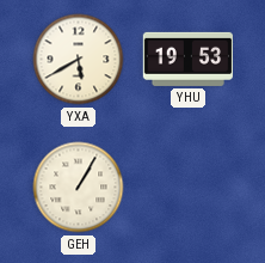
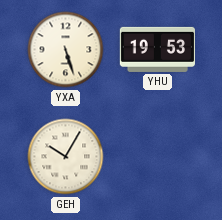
YXA: 5:40 -> 5:27 (66, 50)
GEH: 1:05 -> 10:05 (66, 157)
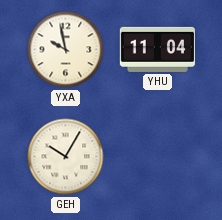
YXA: 5:27 -> 9:58 (66, 50)
YHU: 19:53 -> 11:04 (158, 49)
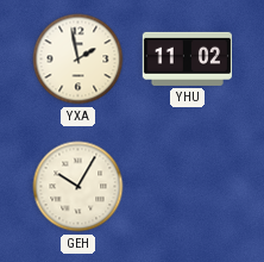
YXA: 9:58 -> 1:58 (78, 60)
YHU: 11:04 -> 11:02 (188, 58)
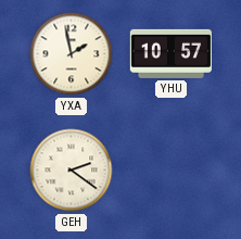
YHU: 11:02 -> 10:57 (172, 53)
GEH: 10:05 -> 2:21 (72, 171)
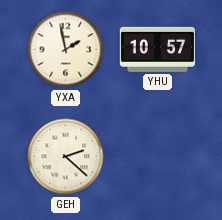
GEH: 2:21 -> 2:22 (66, 157)
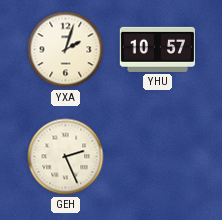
YXA: 1:58 -> 2:03 (66, 50)
GEH: 2:22 -> 2:26 (66, 157)
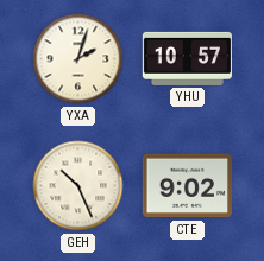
GEH: 2:26 -> 10:26 (78, 186)
CTE: none -> 9:02 (188, 186)
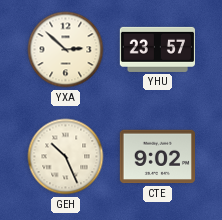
YXA: 2:03 -> 2:52 (66, 50)
YHU: 10:57 -> 23:57 (158, 49)
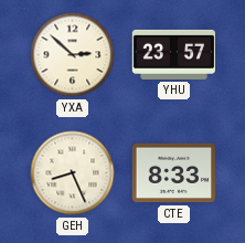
GEH: 10:26 -> 8:26 (73, 173)
CTE: 9:02 -> 8:33 (174, 173)
